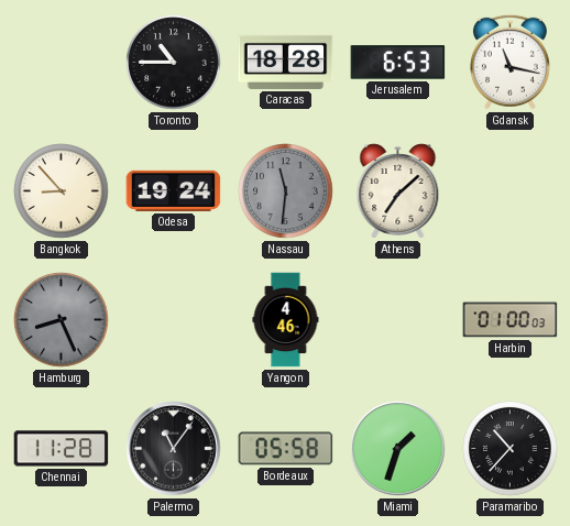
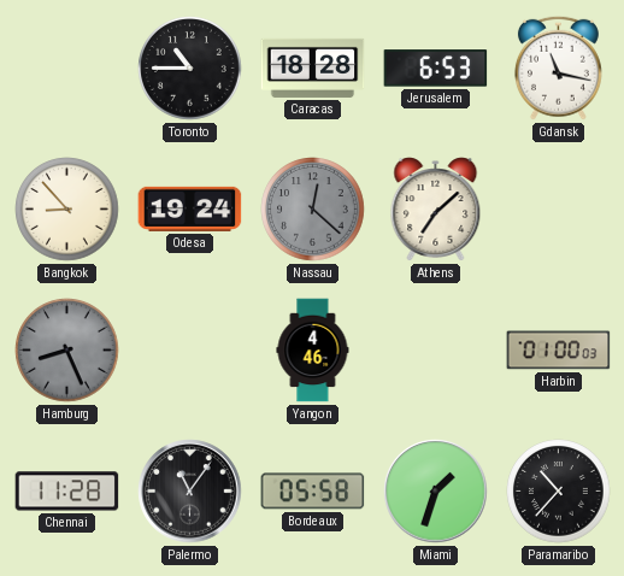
Nassau: 11:31 -> 12:22 (313, 210)
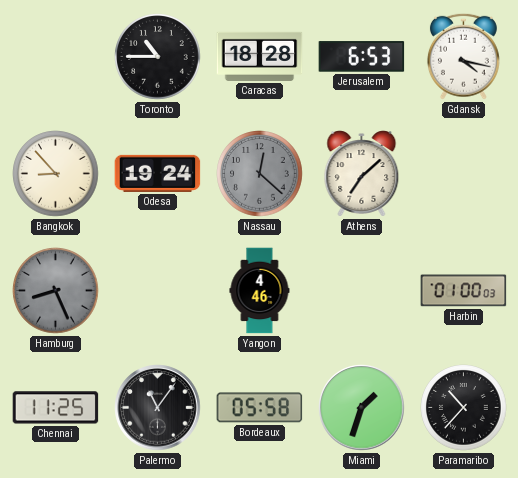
Gdansk: 11:17 -> 4:17 (463, 56)
Chennai: 11:28 -> 11:25 (56, 408)
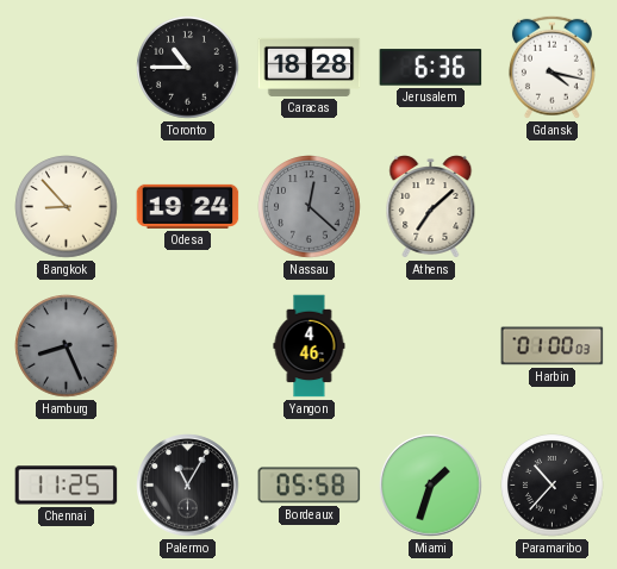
Jerusalem: 6:53 -> 6:36 (431, 68)
Palermo: 11:06 -> 11:05 (188, 486)
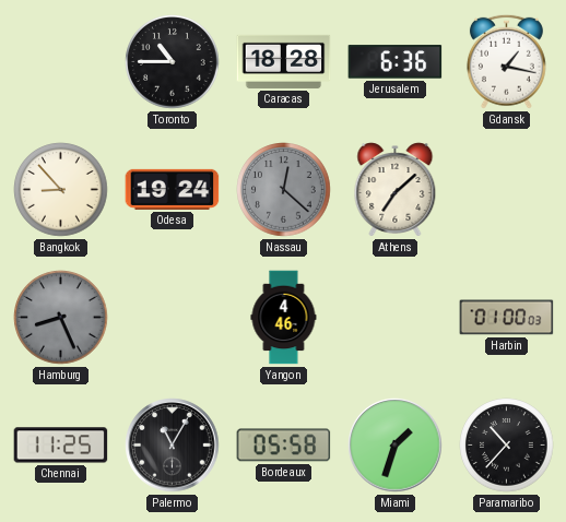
Gdansk: 4:17 -> 1:17 (506, 61)
